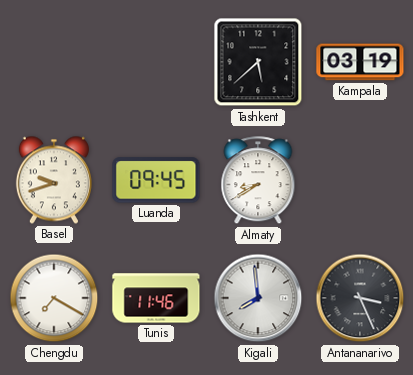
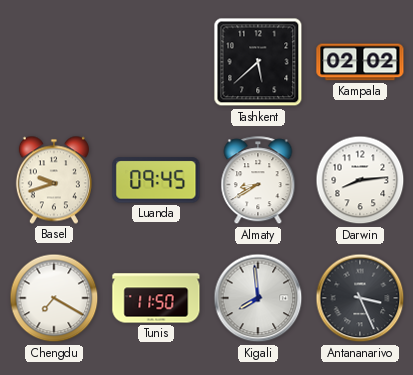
Kampala: 03:19 -> 02:02 (360, 62)
Darwin: none -> 8:14 (360, 180)
Tunis: 11:46 -> 11:50 (156, 298)
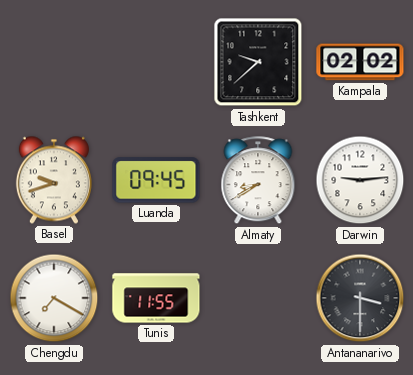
Tashkent: 5:38 -> 9:38 (258, 62)
Darwin: 8:14 -> 9:14 (360, 180)
Tunis: 11:50 -> 11:55 (156, 298)
Kigali: 7:59 -> none (258, 298)
Antananarivo: 3:26 -> 3:30 (360, 298)
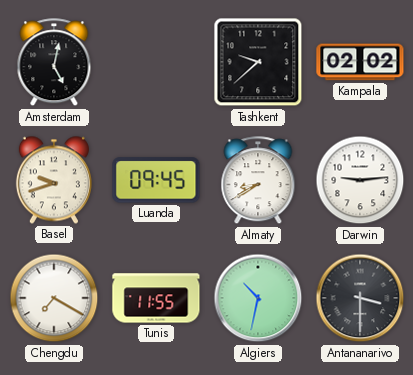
Amsterdam: none -> 5:02 (54, 63)
Algiers: none -> 10:32 (258, 298)
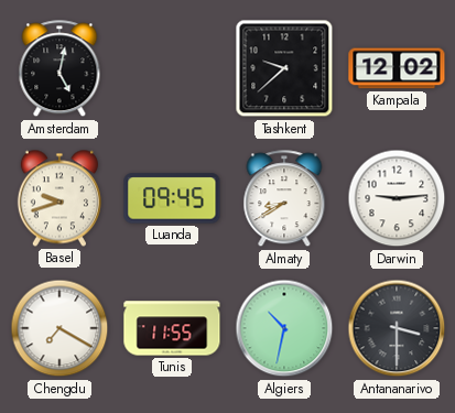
Kampala: 02:02 -> 12:02 (397, 68)
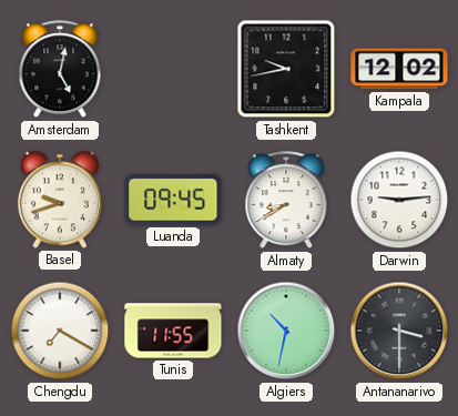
Tashkent: 9:38 -> 9:43 (286, 69)
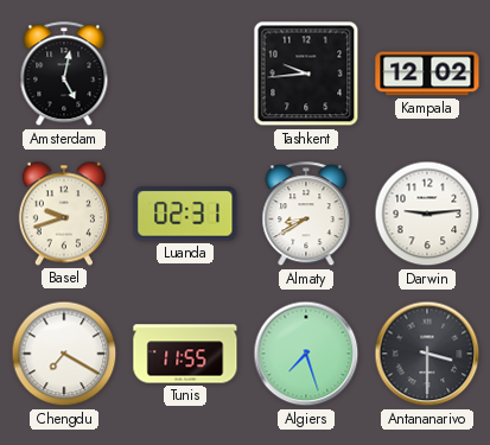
Tashkent: 9:43 -> 9:44 (306, 74)
Luanda: 09:45 -> 02:31 (185, 214)
Algiers: 10:32 -> 7:27 (306, 354)
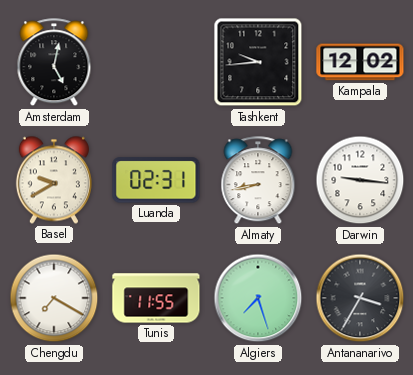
Basel: 9:42 -> 9:40 (54, 180)
Almaty: 8:40 -> 8:43 (258, 181)
Darwin: 9:14 -> 9:16 (360, 180)
Antananarivo: 3:30 -> 3:35 (360, 298)
